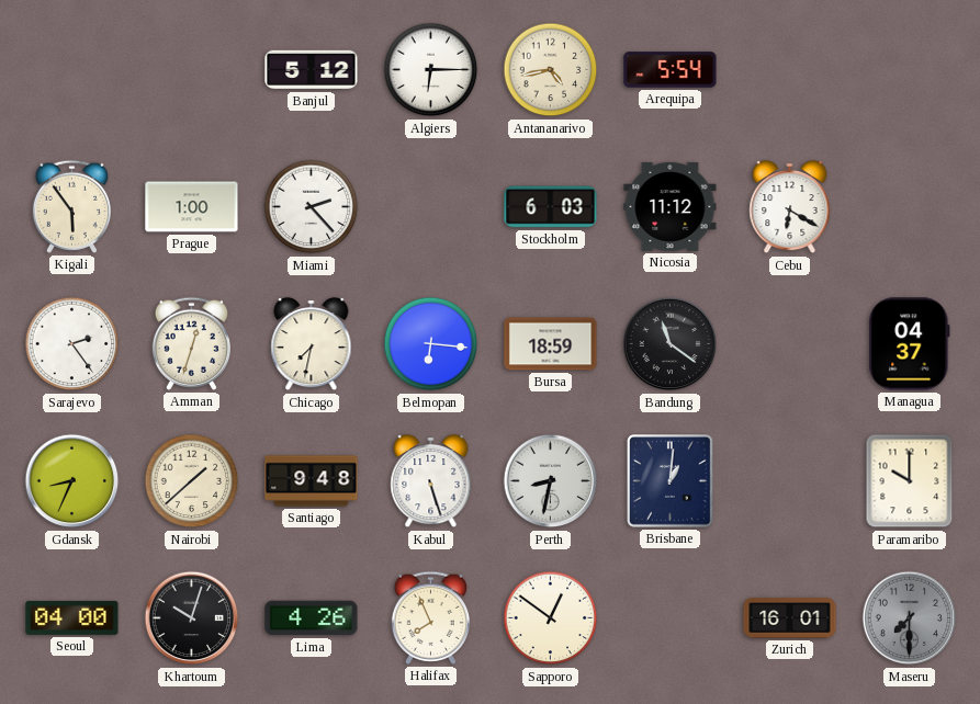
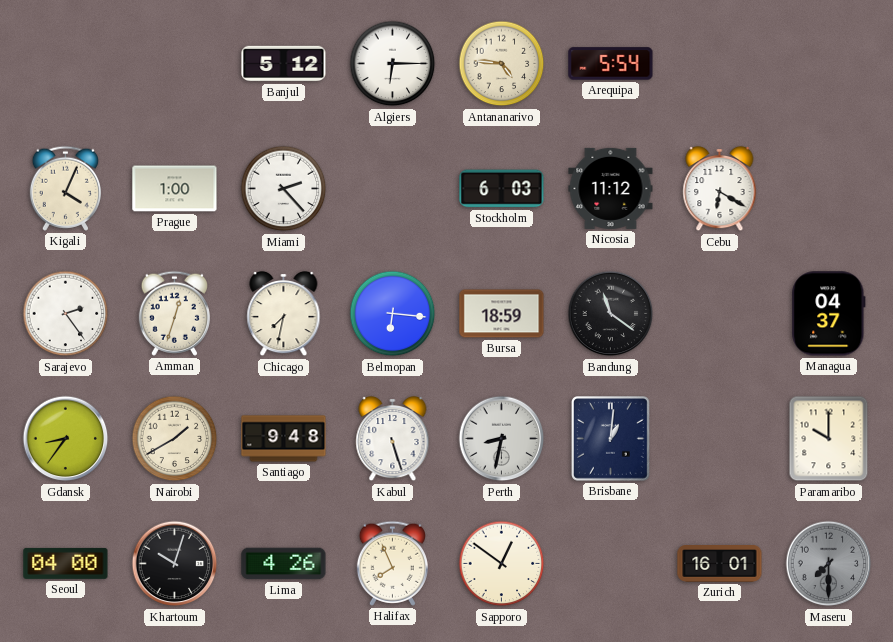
Antananarivo: 4:43 -> 4:46 (502, 64)
Kigali: 5:54 -> 4:04 (65, 188)
Gdansk: 8:34 -> 8:36 (66, 439)
Nairobi: 1:38 -> 1:40 (175, 439)
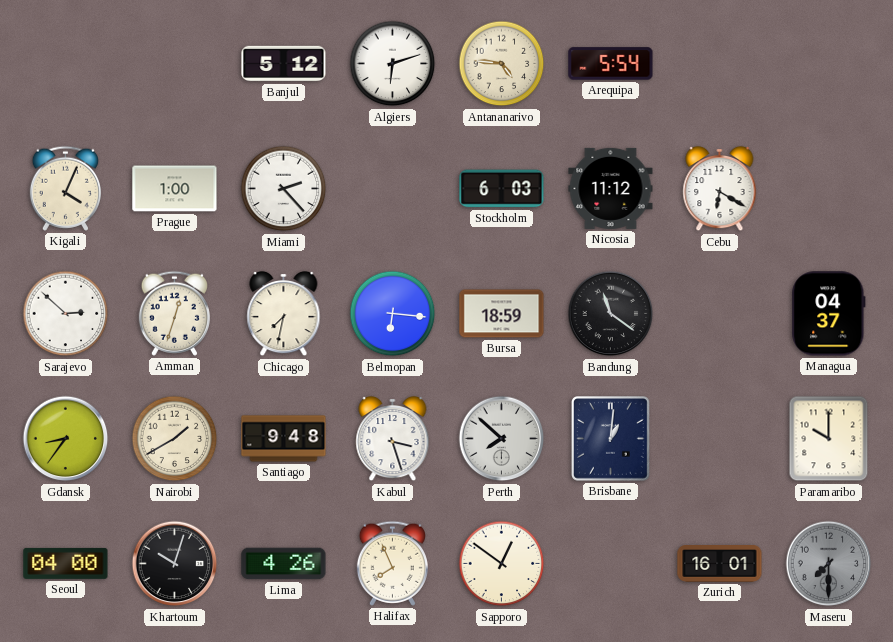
Algiers: 6:15 -> 6:12 (393, 64)
Sarajevo: 2:24 -> 2:52 (66, 314)
Kabul: 5:27 -> 3:27 (393, 439)
Perth: 8:32 -> 7:52 (502, 439)
